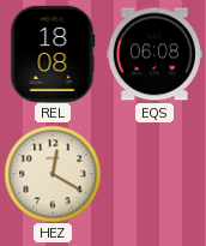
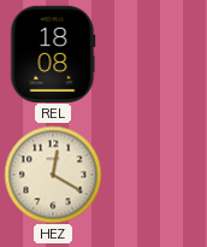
EQS: 06:08 -> none (153, 54)
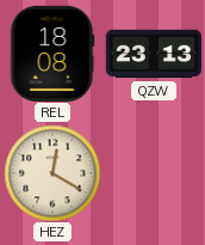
QZW: none -> 23:13 (153, 54)
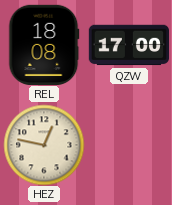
QZW: 23:13 -> 17:00 (128, 45)
HEZ: 12:20 -> 12:47 (44, 145)
